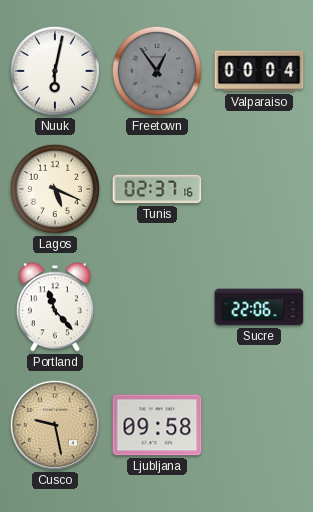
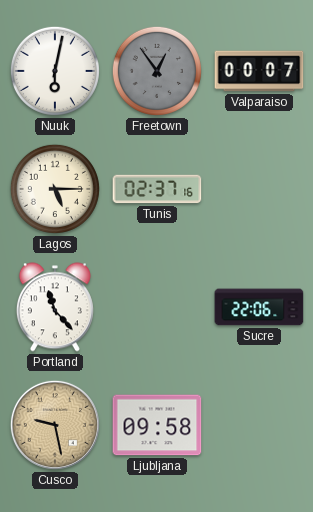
Valparaiso: 00:04 -> 00:07 (259, 71)
Lagos: 5:19 -> 5:15 (55, 189)
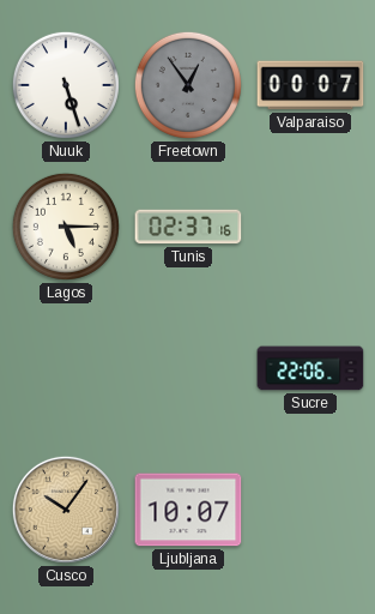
Nuuk: 6:02 -> 5:27 (66, 85)
Portland: 11:23 -> none (55, 307)
Cusco: 9:28 -> 10:06 (66, 510)
Ljubljana: 09:58 -> 10:07 (188, 510)
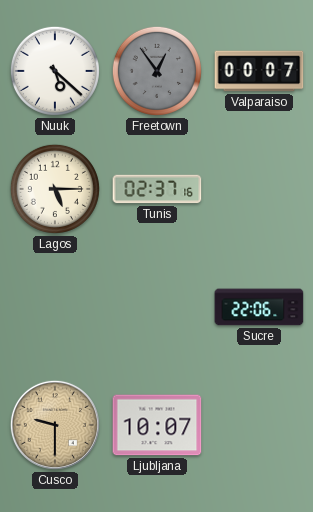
Nuuk: 5:27 -> 5:22 (55, 71)
Cusco: 10:06 -> 9:30 (55, 425)
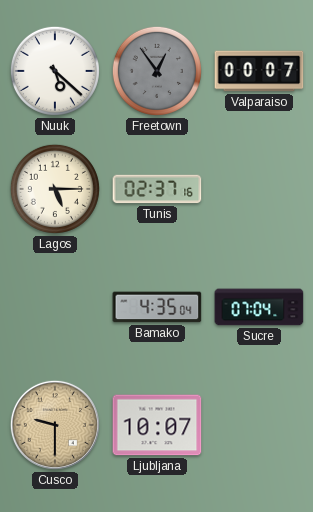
Bamako: none -> 4:35 (157, 307)
Sucre: 22:06 -> 07:04 (259, 307)
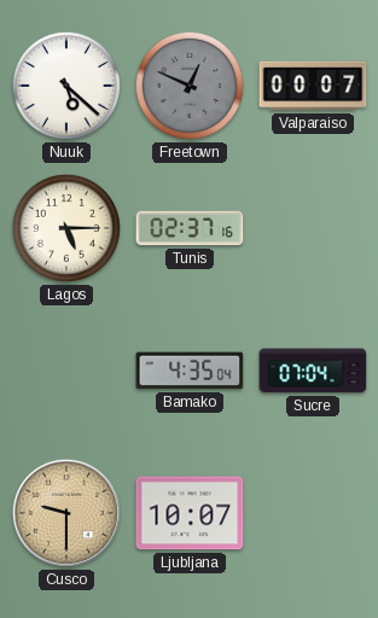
Freetown: 12:54 -> 12:49 (190, 86)
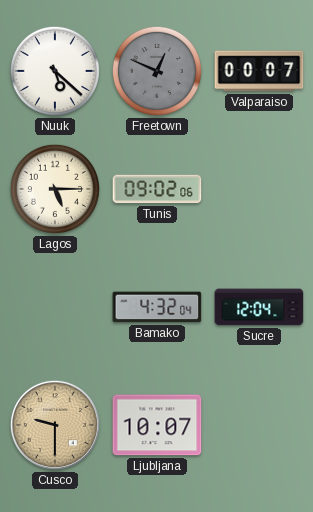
Tunis: 02:37 -> 09:02 (157, 189)
Bamako: 4:35 -> 4:32 (157, 307)
Sucre: 07:04 -> 12:04 (259, 307)
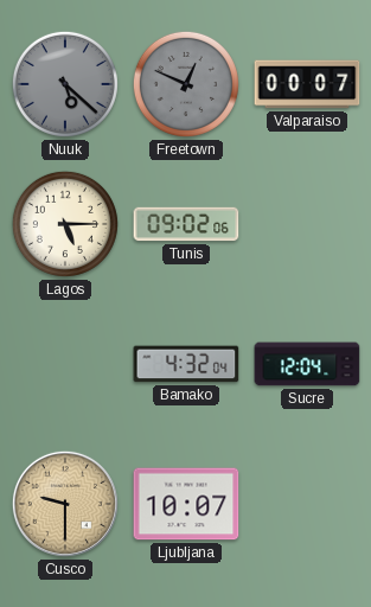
Nuuk dial: white -> grey (65, 84)
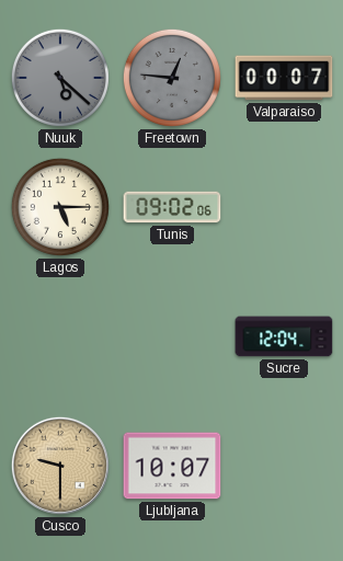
Freetown: 12:49 -> 12:46 (172, 78)
Bamako: 4:32 -> none (186, 364)
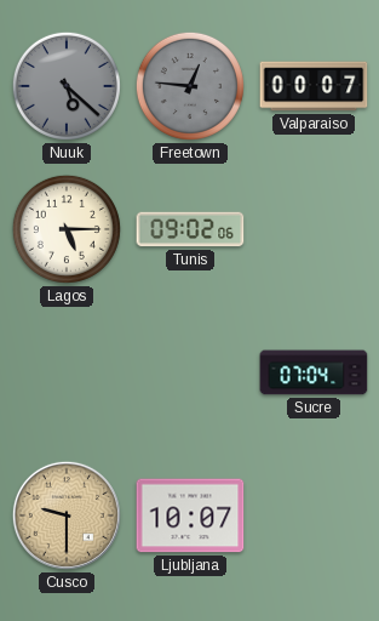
Sucre: 12:04 -> 07:04 (314, 372)
